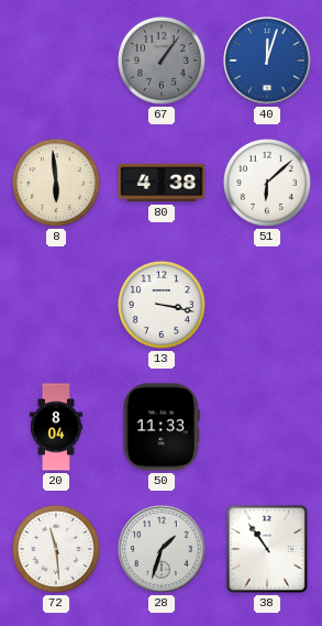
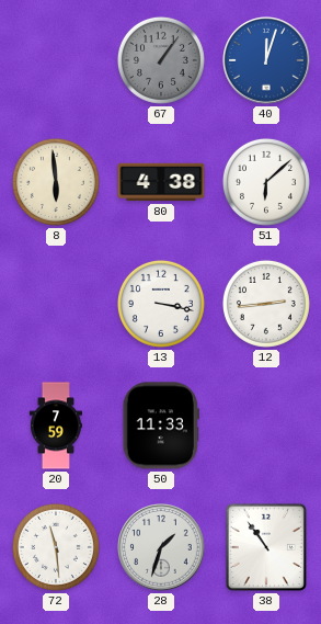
12: none -> 2:44 (266, 304)
20: 8:04 -> 7:59 (55, 426)
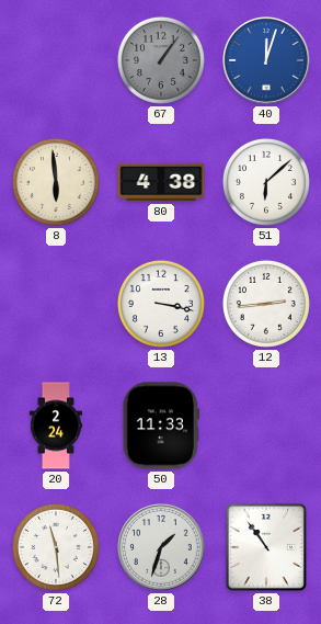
20: 7:59 -> 2:24 (55, 426)
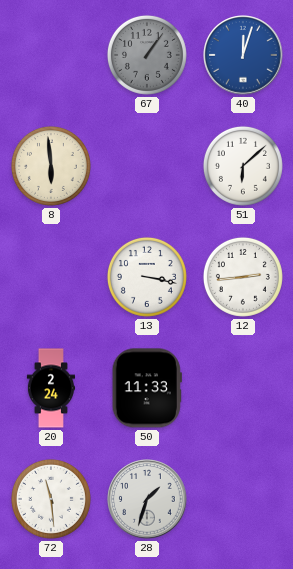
80: 4:38 -> none (161, 182)
38: 10:54 -> none (266, 547)
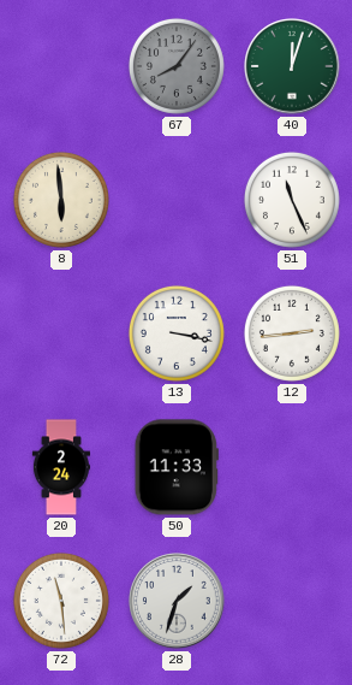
67: 1:06 -> 8:06 (177, 66)
40 dial: blue -> green (292, 66)
51: 6:08 -> 11:26 (292, 200)
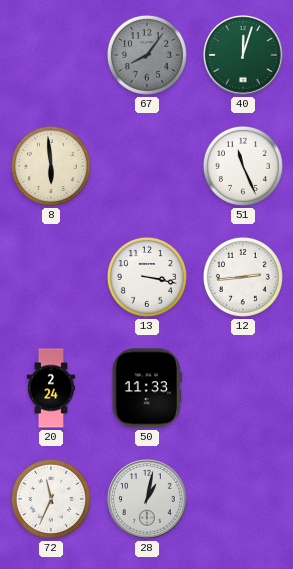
72: 11:29 -> 11:34 (51, 499)
28: 1:33 -> 1:02 (147, 499)
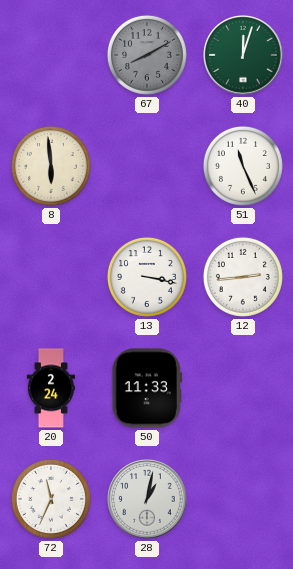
67: 8:06 -> 8:10 (147, 55)
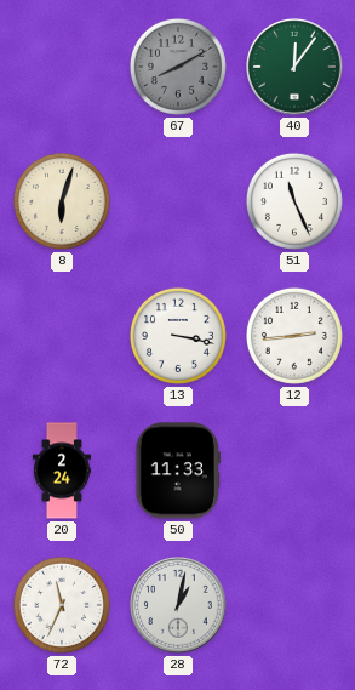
40: 12:03 -> 12:06 (294, 67)
8: 5:59 -> 6:03 (62, 201)
